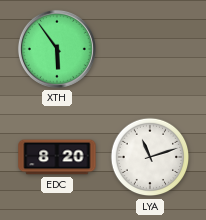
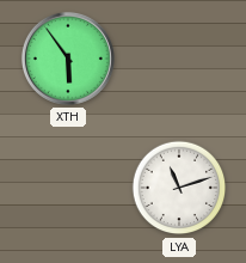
EDC: 8:20 -> none (57, 157)
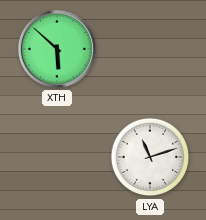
XTH: 5:54 -> 5:52 (57, 49)
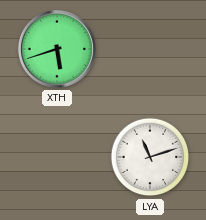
XTH: 5:52 -> 5:42 (57, 49)
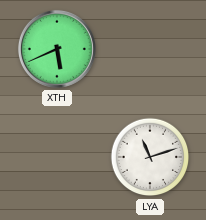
XTH: 5:42 -> 5:41 (57, 49)
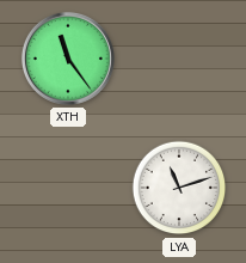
XTH: 5:41 -> 11:24 (68, 59)
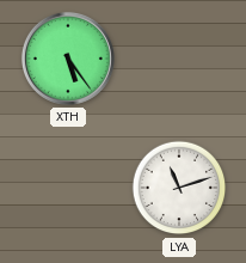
XTH: 11:24 -> 5:24 (68, 59)
